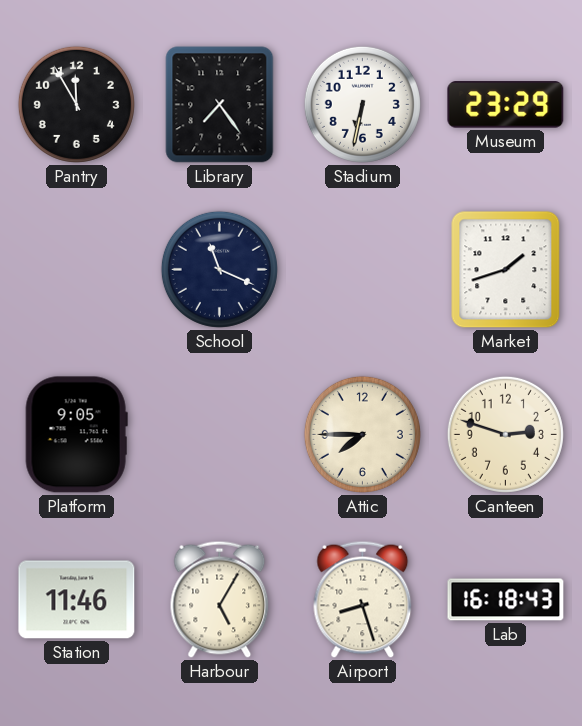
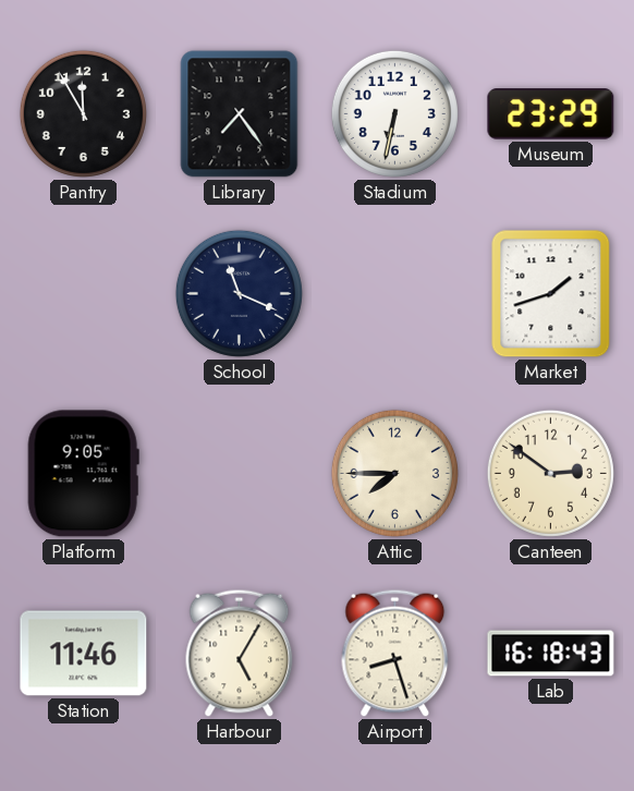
Canteen: 2:48 -> 2:51 (550, 473)
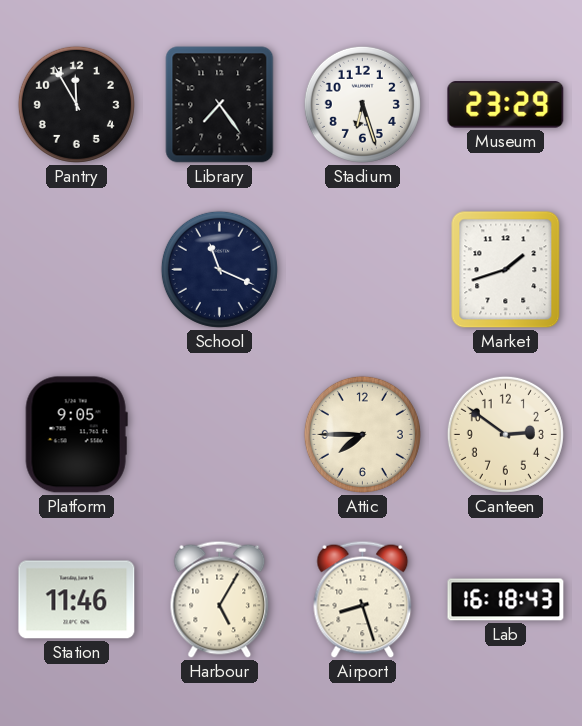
Stadium: 6:32 -> 6:27 (362, 104)
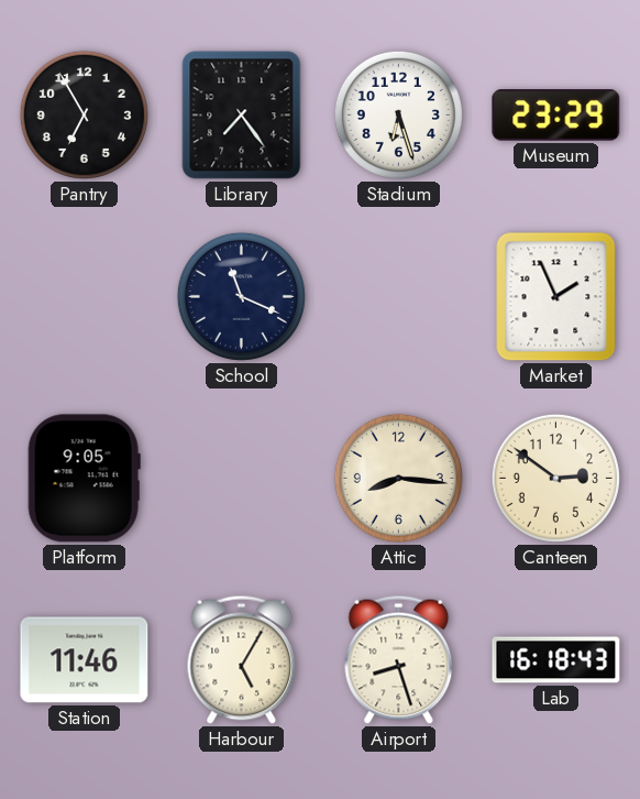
Pantry: 11:55 -> 6:55 (84, 114)
Market: 1:42 -> 1:56 (556, 297)
Attic: 7:45 -> 8:16 (398, 478)
